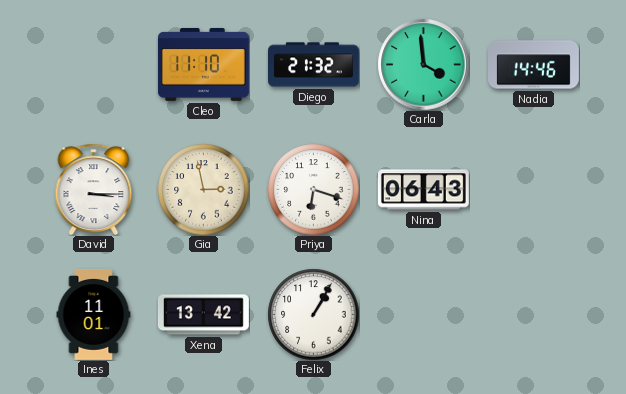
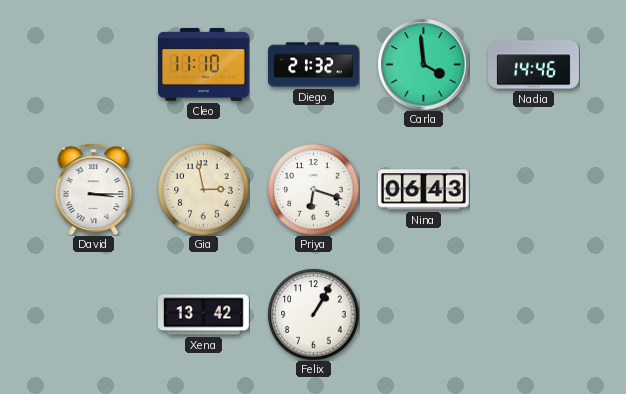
Ines: 11:01 -> none (94, 314)
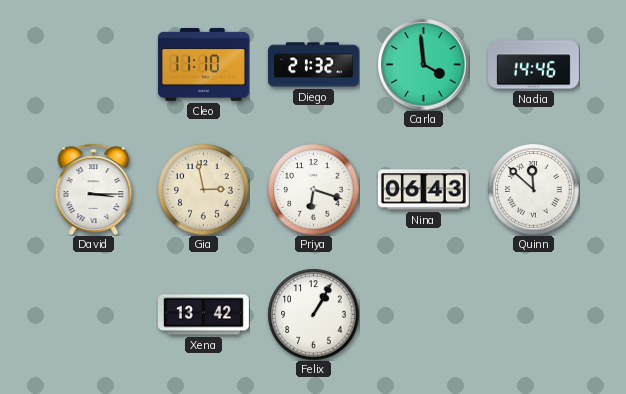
Quinn: none -> 11:52 (533, 189)
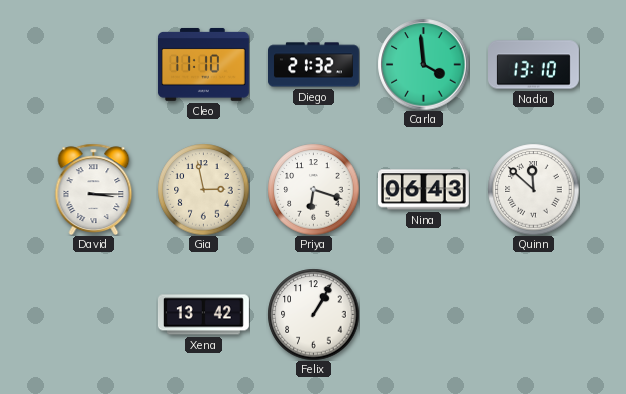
Nadia: 14:46 -> 13:10 (534, 65)
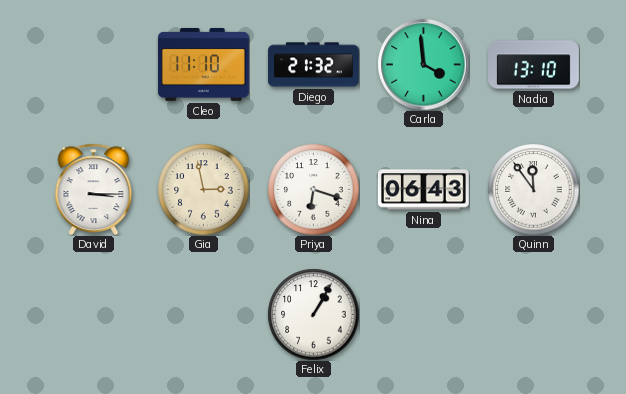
Quinn: 11:52 -> 11:54 (533, 189)
Xena: 13:42 -> none (203, 315)
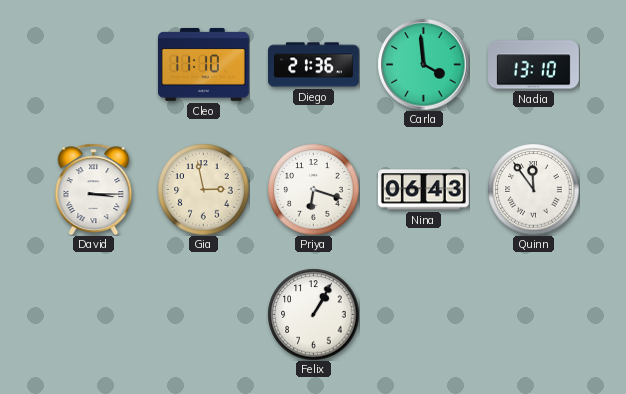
Diego: 21:32 -> 21:36 (314, 65)
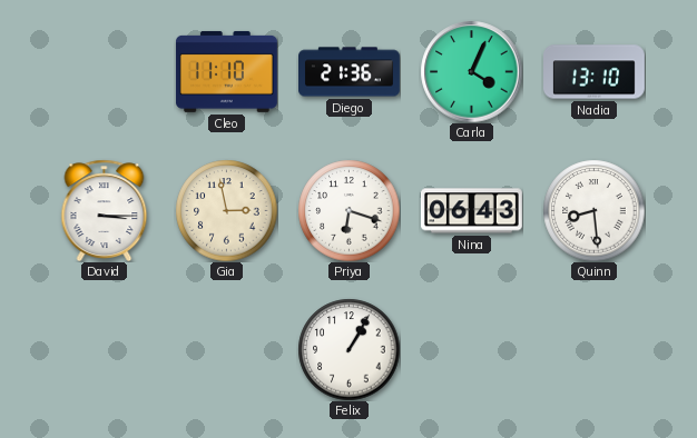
Carla: 3:59 -> 4:04 (471, 71)
Quinn: 11:54 -> 8:29 (593, 210)
